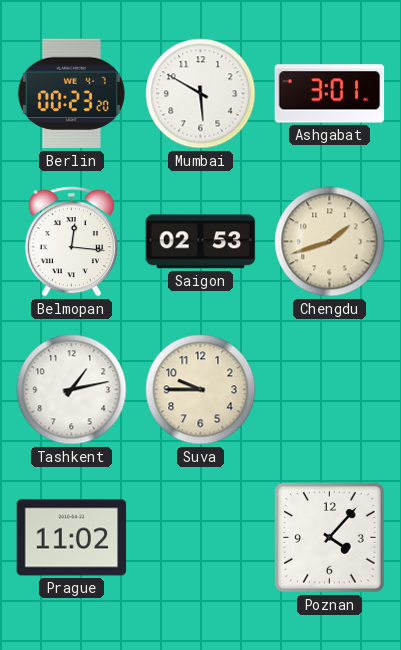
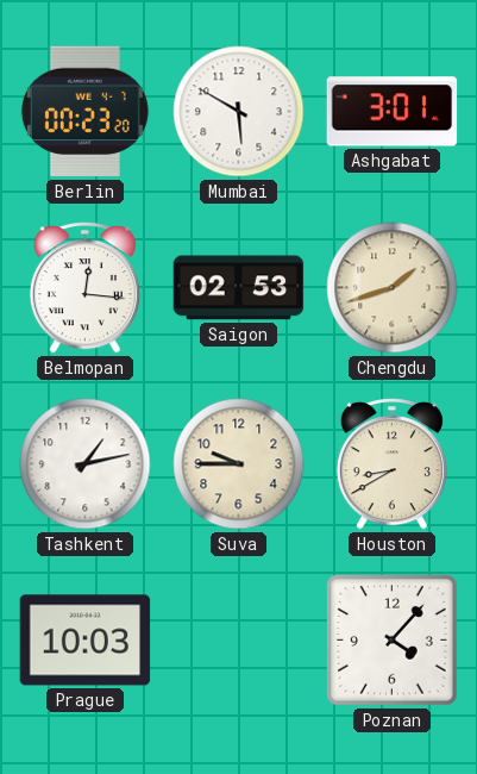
Houston: none -> 8:40 (391, 464)
Prague: 11:02 -> 10:03 (86, 641)
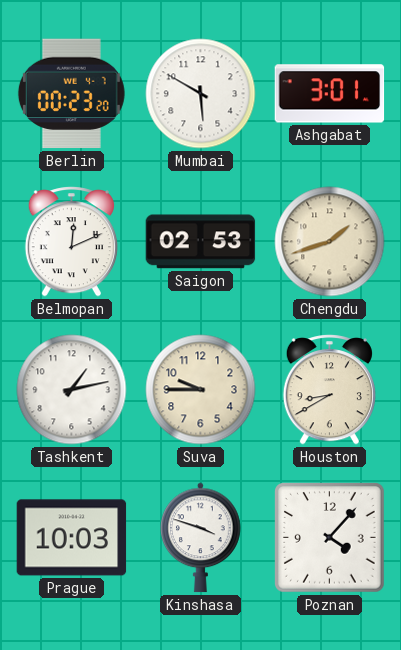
Belmopan: 12:16 -> 12:11 (71, 242)
Kinshasa: none -> 3:48 (201, 538)
